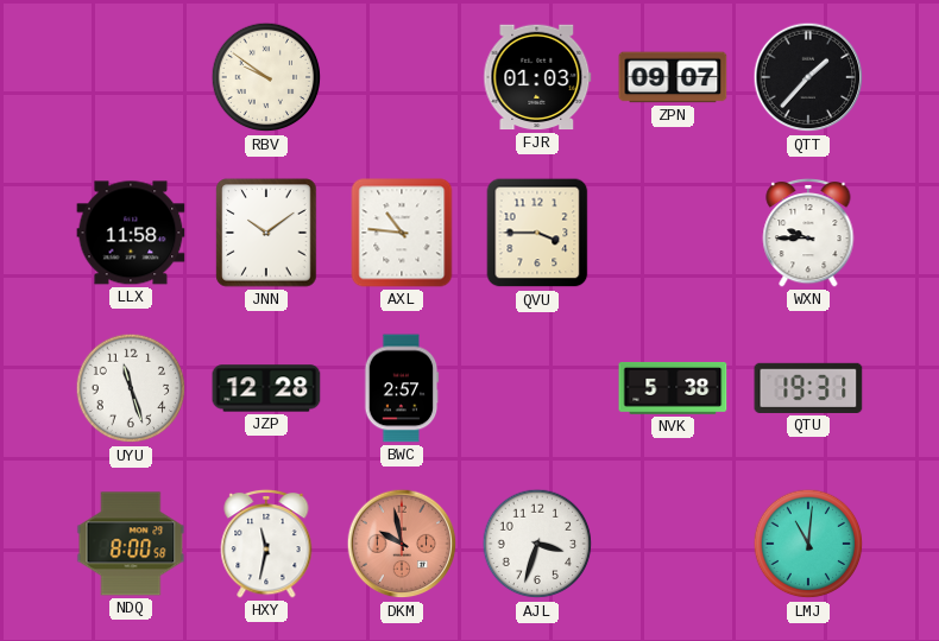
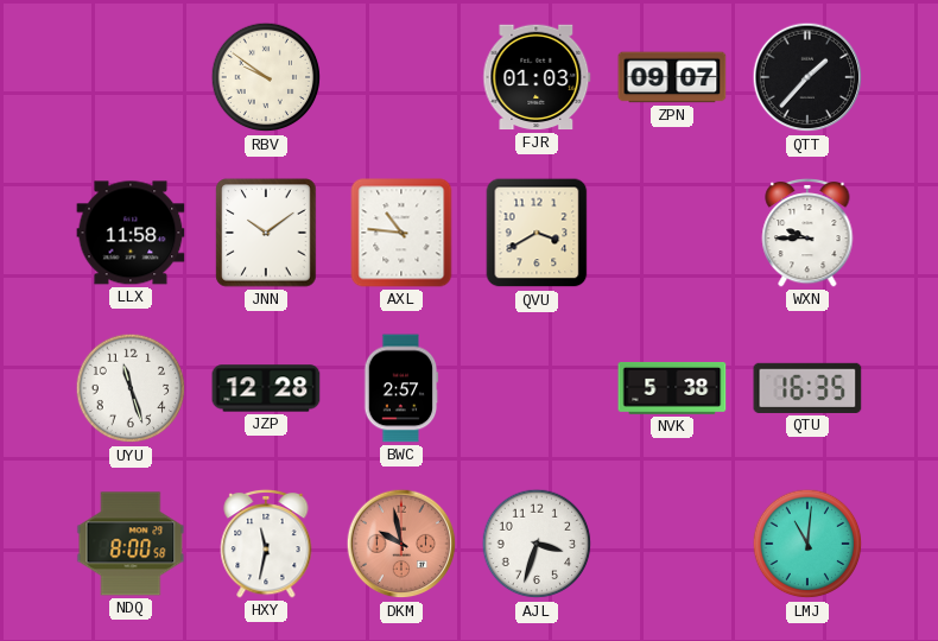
QVU: 3:45 -> 3:40 (537, 233)
QTU: 19:31 -> 16:35 (807, 388)
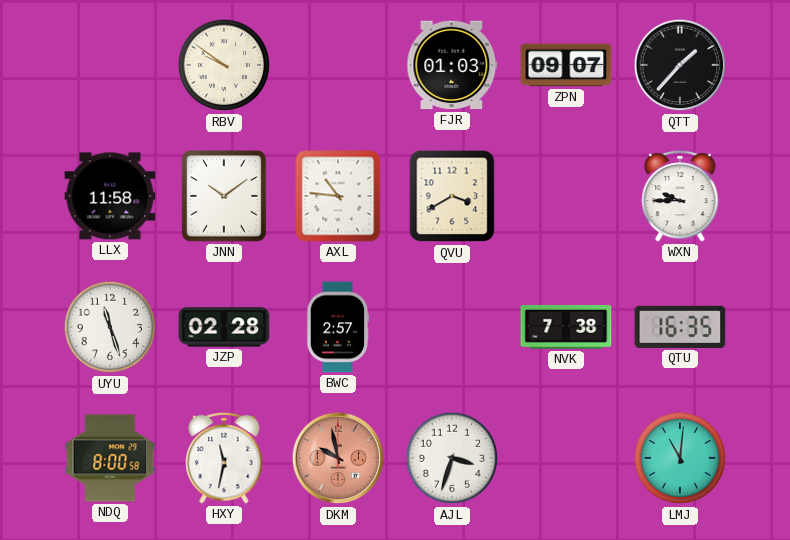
JZP: 12:28 -> 02:28 (224, 327)
NVK: 5:38 -> 7:38 (566, 327)
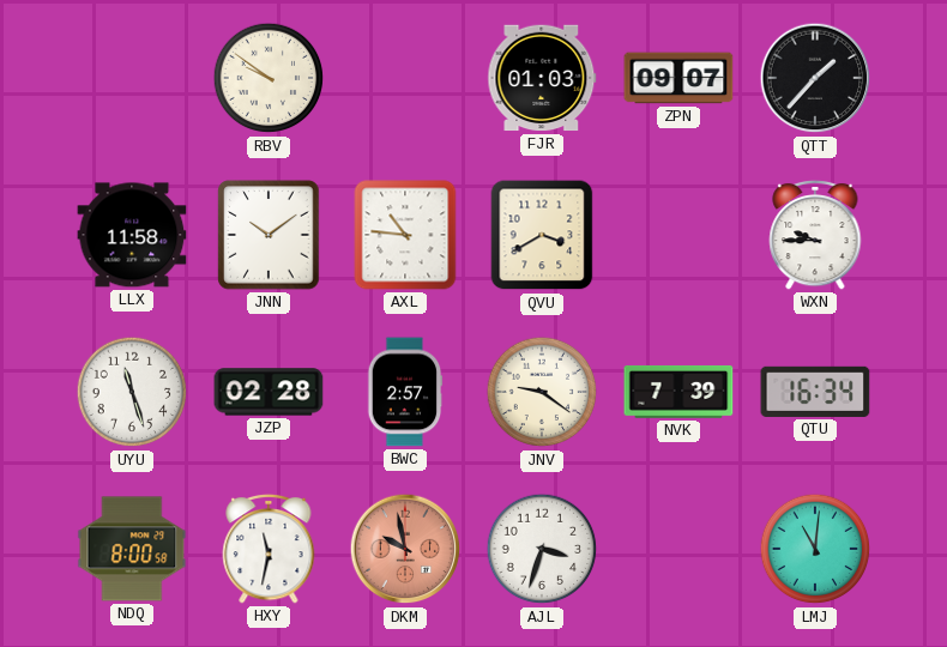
JNV: none -> 9:21 (542, 392)
NVK: 7:38 -> 7:39 (678, 392)
QTU: 16:35 -> 16:34 (815, 392)
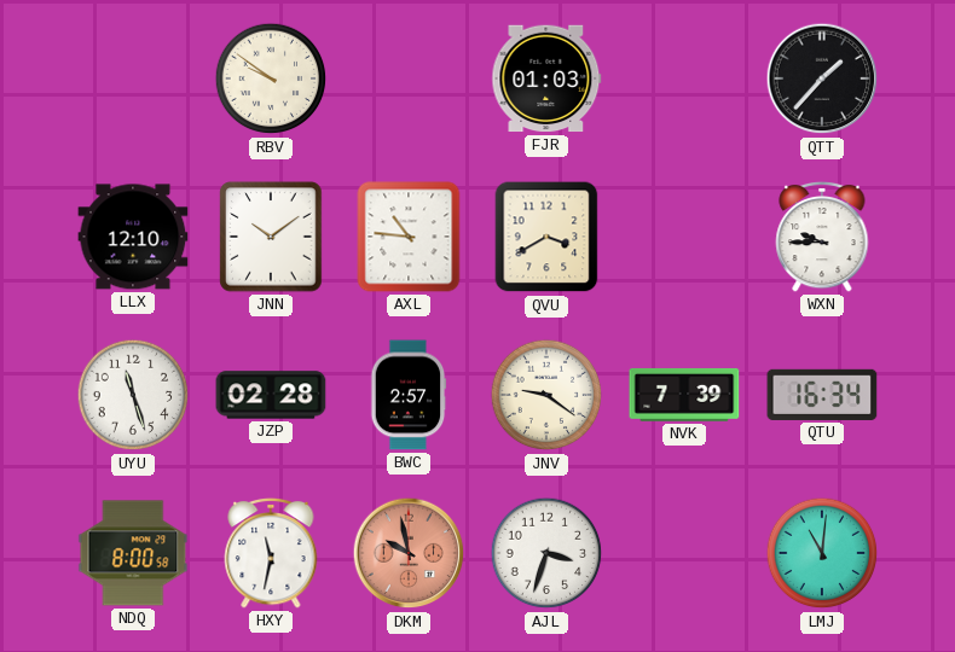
ZPN: 09:07 -> none (678, 78)
LLX: 11:58 -> 12:10 (133, 237)
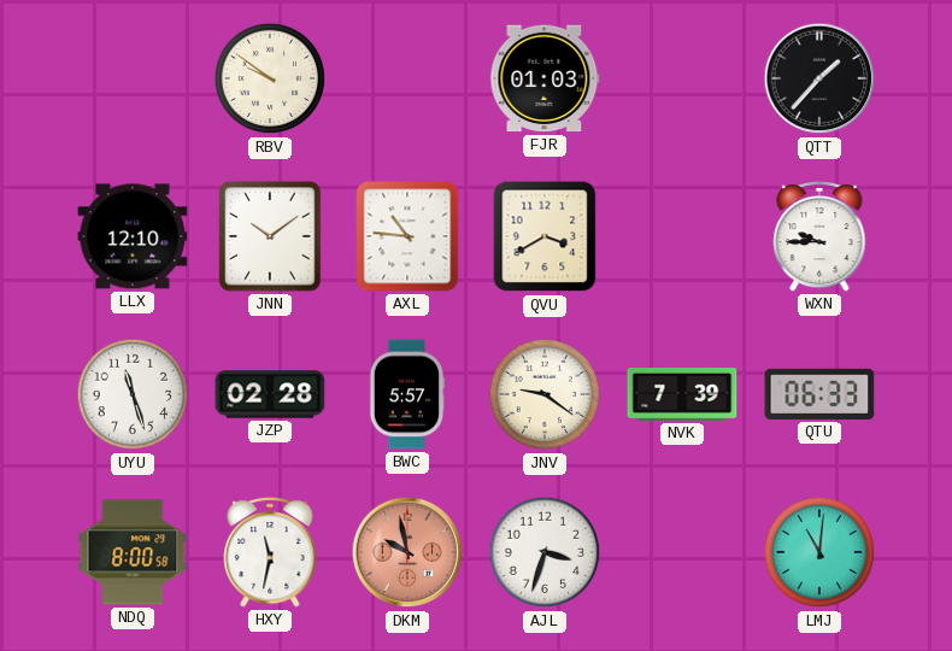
BWC: 2:57 -> 5:57 (407, 394)
QTU: 16:34 -> 06:33 (819, 394)
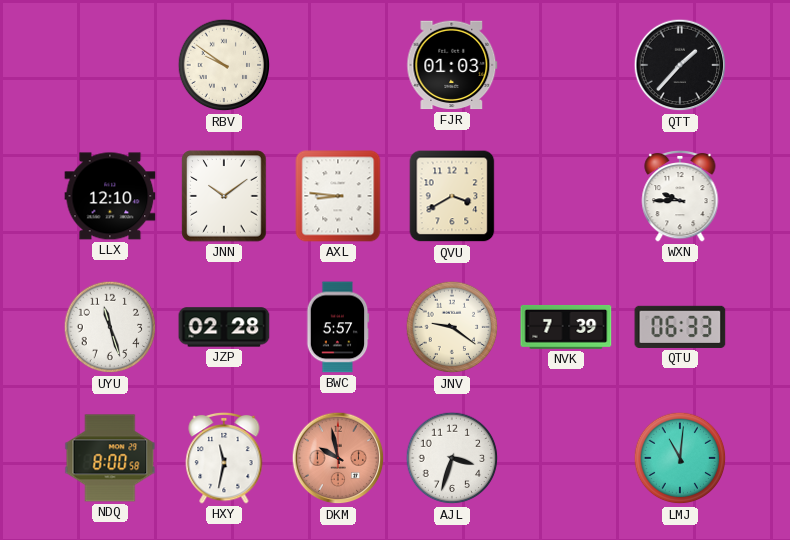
AXL: 10:46 -> 8:46 (338, 196)
